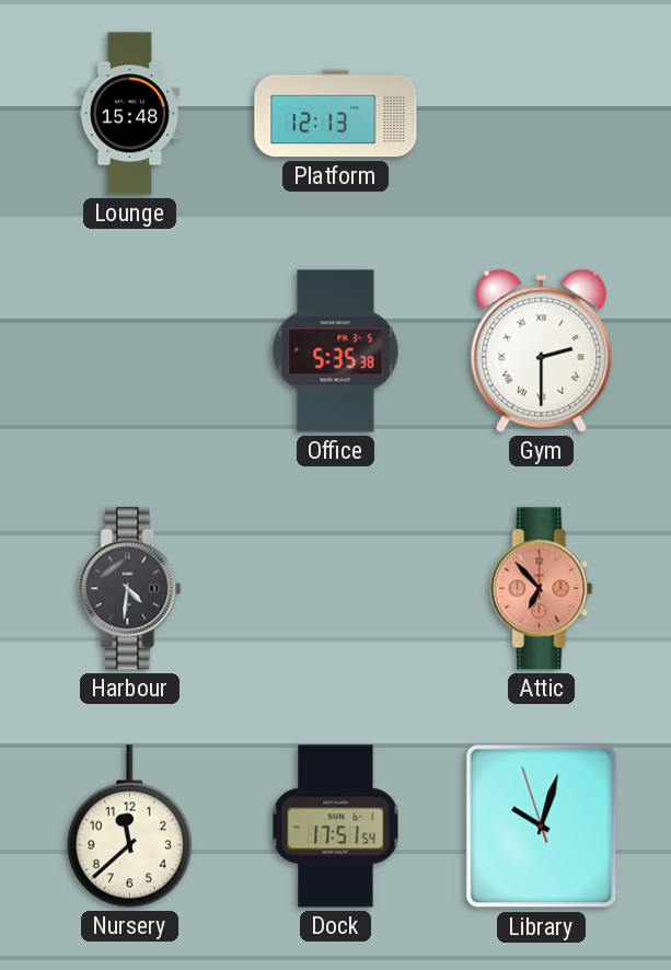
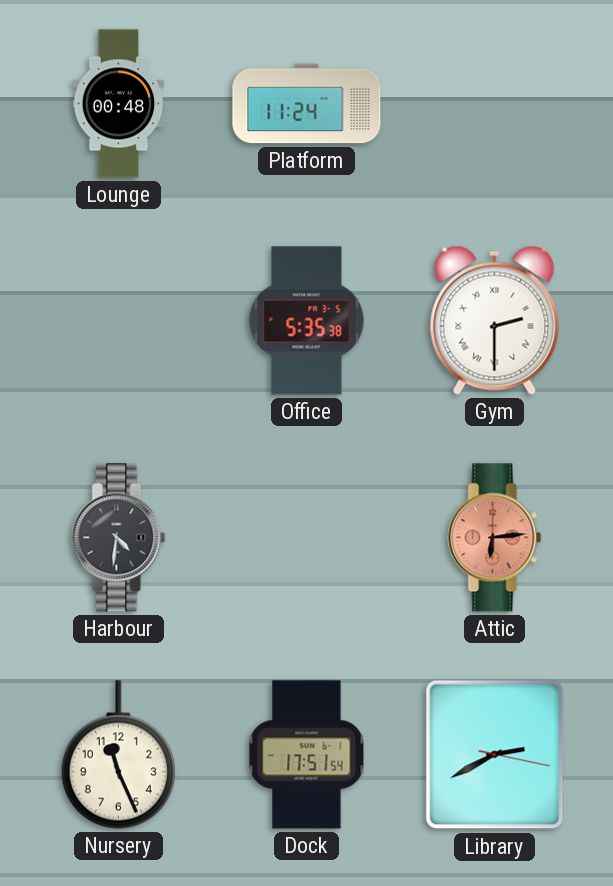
Lounge: 15:48 -> 00:48 (119, 104)
Platform: 12:13 -> 11:24 (307, 104)
Attic: 6:53 -> 6:14 (495, 538)
Nursery: 11:38 -> 11:26 (118, 755)
Library: 10:02 -> 2:40 (495, 755)
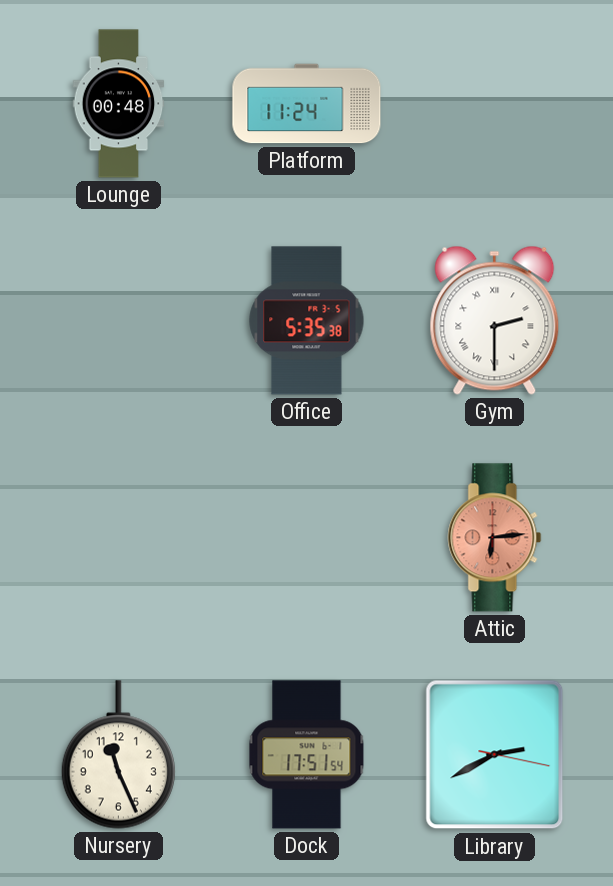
Harbour: 4:31 -> none (119, 538)
